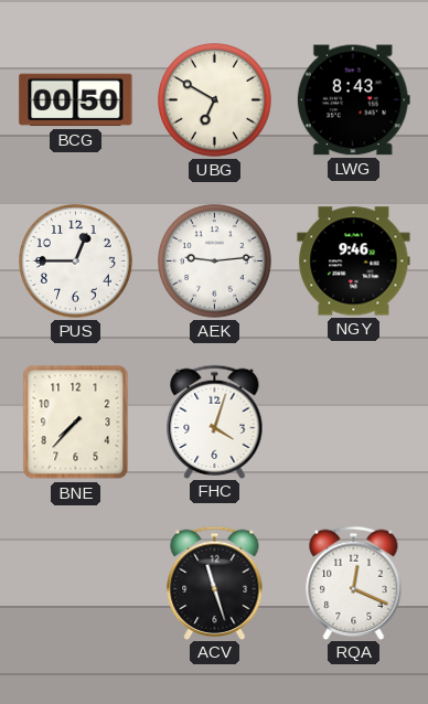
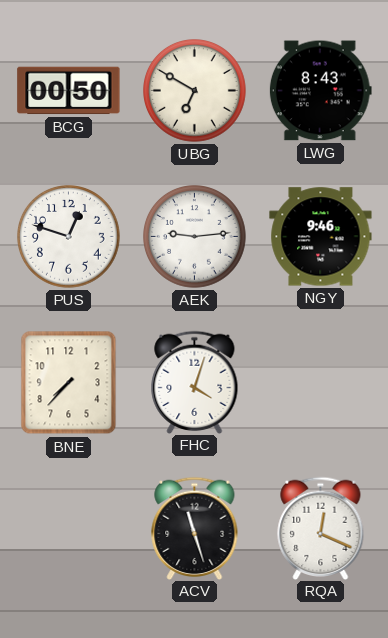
PUS: 12:45 -> 12:48 (69, 237)
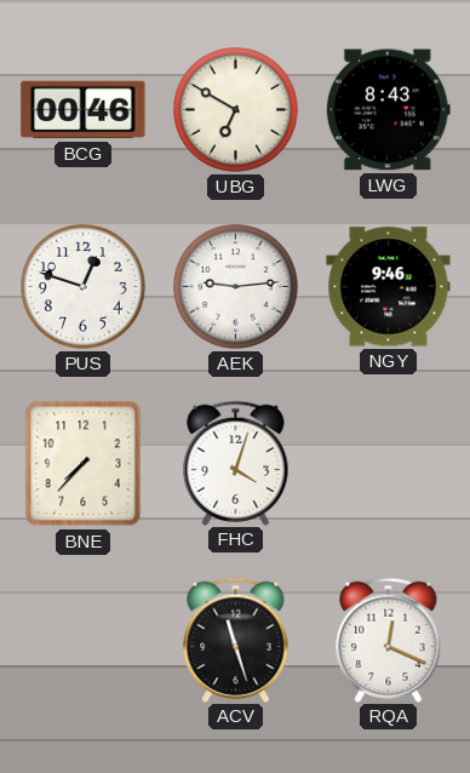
BCG: 00:50 -> 00:46 (84, 110)
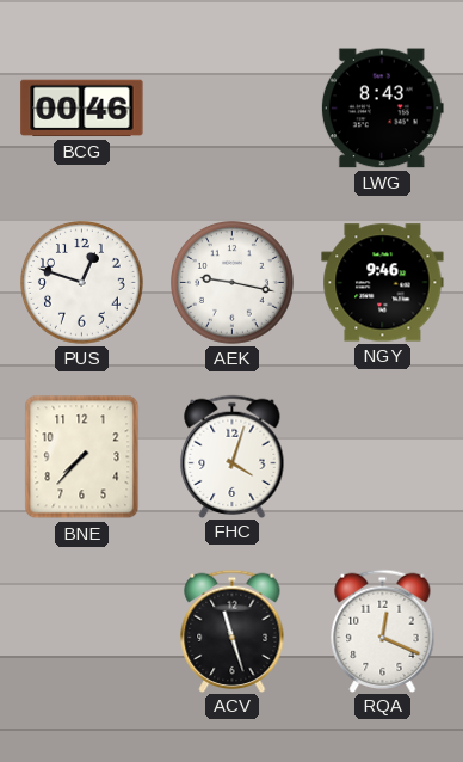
UBG: 6:50 -> none (236, 110)
AEK: 9:14 -> 9:17 (233, 283)
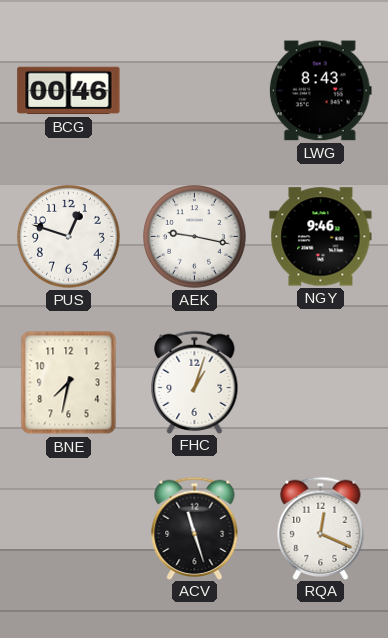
BNE: 7:37 -> 7:32 (69, 383)
FHC: 4:03 -> 1:03 (195, 382)
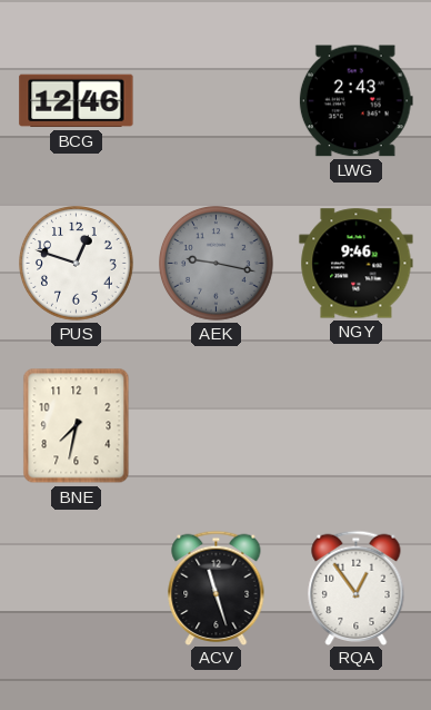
BCG: 00:46 -> 12:46 (77, 101)
LWG: 8:43 -> 2:43 (355, 101)
AEK dial: white -> grey (217, 264)
FHC: 1:03 -> none (195, 382)
RQA: 12:19 -> 12:54 (357, 588)
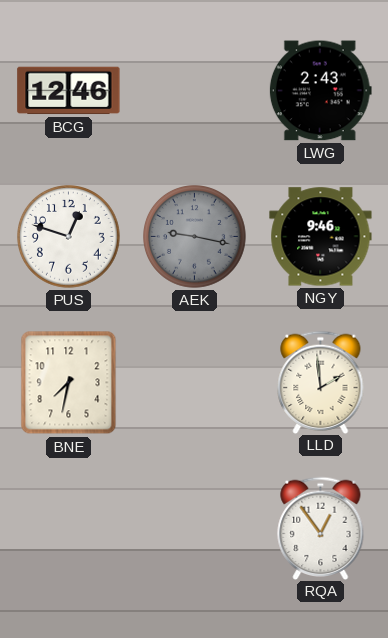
LLD: none -> 1:59 (321, 382)
ACV: 11:27 -> none (217, 588)
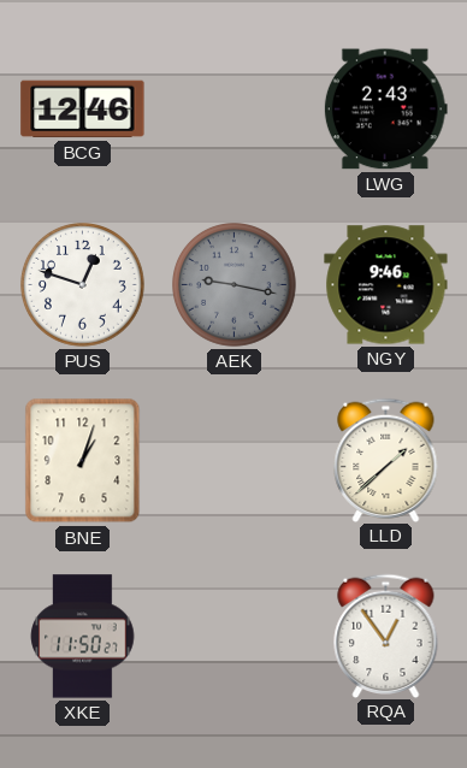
BNE: 7:32 -> 1:03 (83, 461)
LLD: 1:59 -> 1:38 (386, 460)
XKE: none -> 11:50 (83, 637)
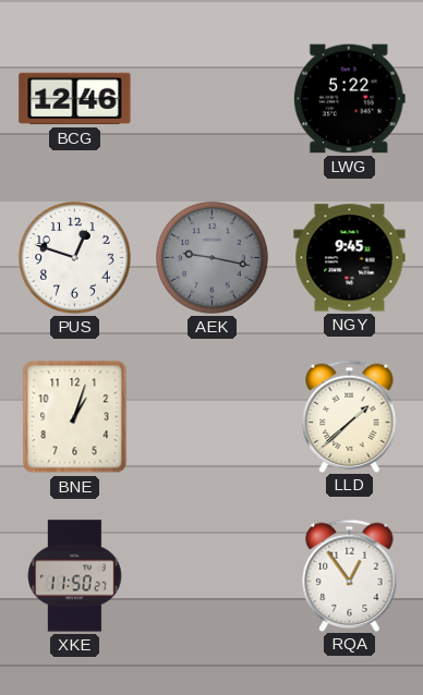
LWG: 2:43 -> 5:22 (349, 99)
NGY: 9:46 -> 9:45 (350, 258)
